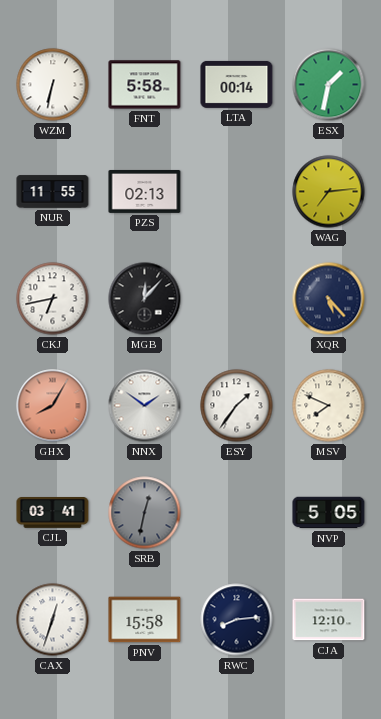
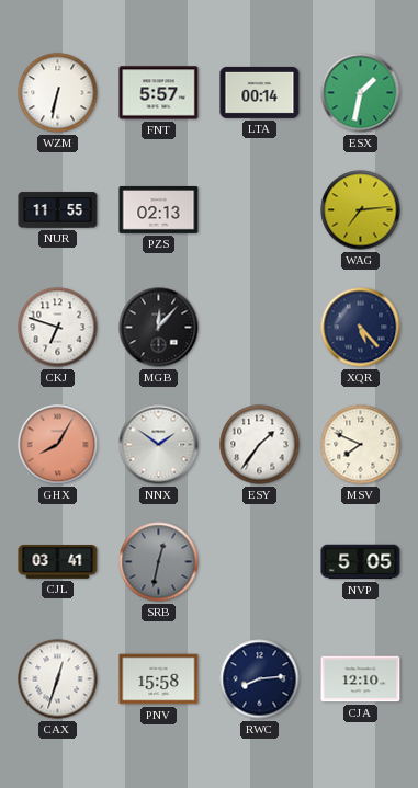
FNT: 5:58 -> 5:57 (159, 93)
CKJ: 6:43 -> 6:48 (58, 328)
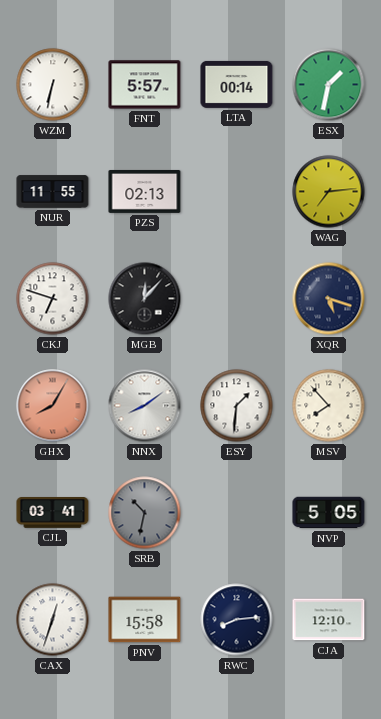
XQR: 5:23 -> 5:18 (329, 299)
NNX: 1:51 -> 8:09 (145, 406)
ESY: 1:36 -> 1:31 (237, 406)
MSV: 7:49 -> 7:53 (329, 406)
SRB: 12:32 -> 10:32 (145, 513)
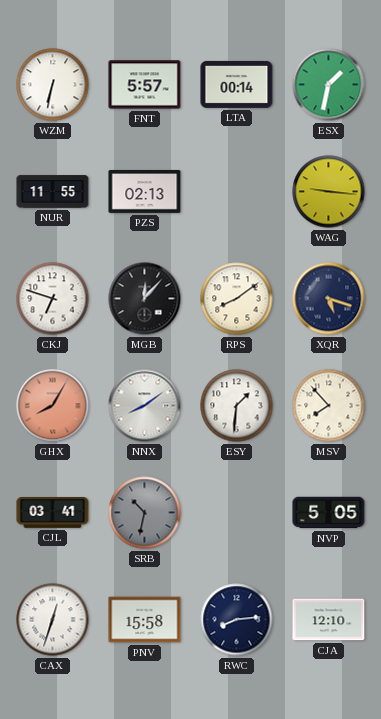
WAG: 7:14 -> 9:16 (329, 192)
RPS: none -> 8:09 (237, 299)
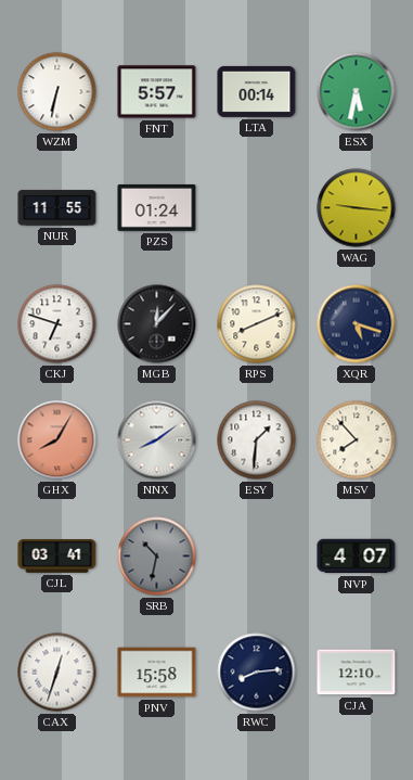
ESX: 1:32 -> 5:32 (357, 92)
PZS: 02:13 -> 01:24 (157, 207)
RPS: 8:09 -> 8:11 (257, 324)
NVP: 5:05 -> 4:07 (357, 557)
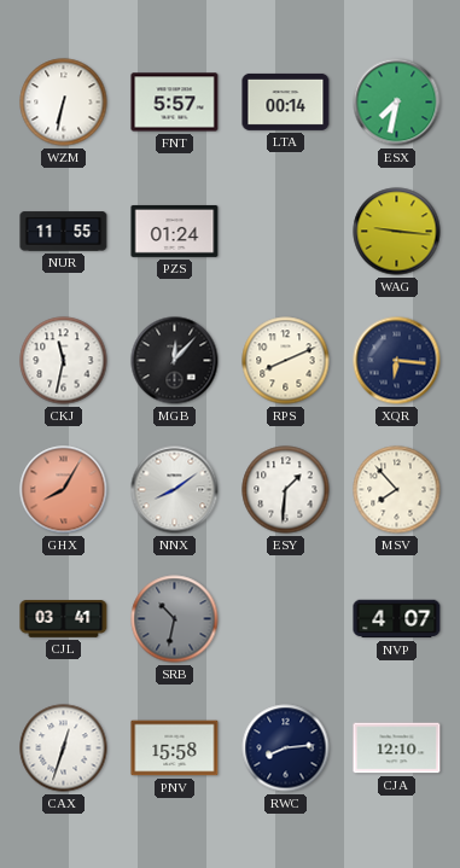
ESX: 5:32 -> 7:32 (397, 103)
CKJ: 6:48 -> 11:32 (64, 361)
XQR: 5:18 -> 6:16 (397, 361)
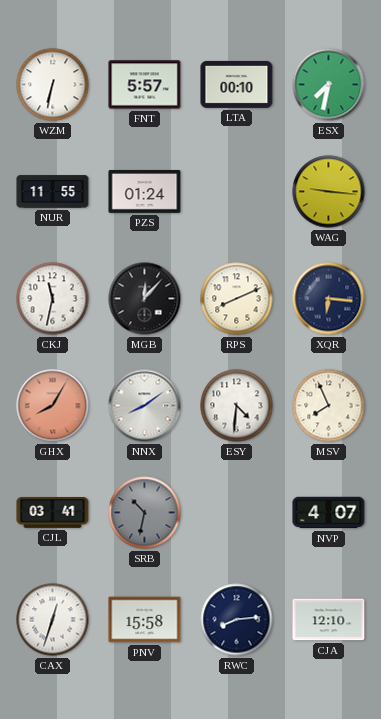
LTA: 00:14 -> 00:10 (237, 84)
ESY: 1:31 -> 4:31 (237, 406)
MSV: 7:53 -> 7:56 (329, 406)
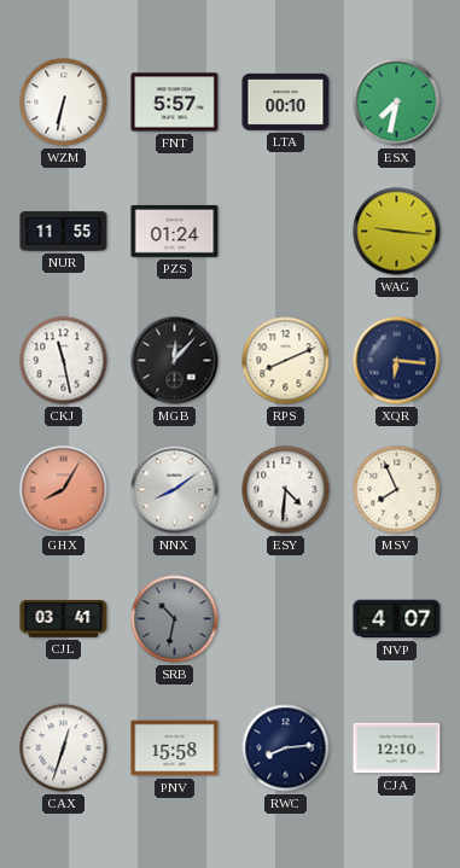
CKJ: 11:32 -> 11:28 (64, 361)
